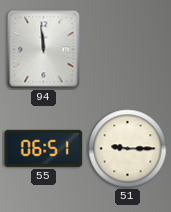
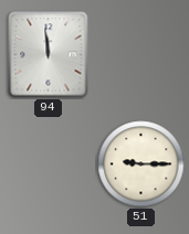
55: 06:51 -> none (44, 148)
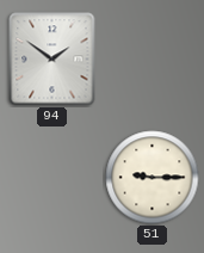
94: 11:59 -> 1:51 (52, 60)
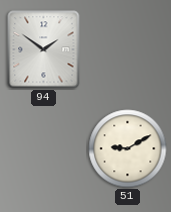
51: 9:15 -> 9:10 (128, 149)
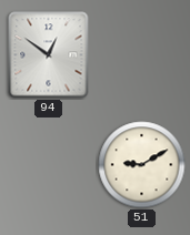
94: 1:51 -> 12:51 (49, 55)
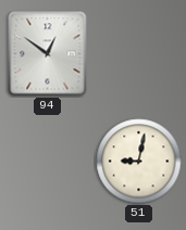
51: 9:10 -> 9:02 (139, 162)
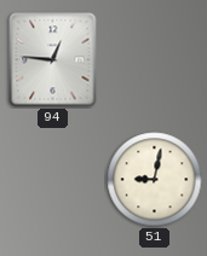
94: 12:51 -> 12:46 (53, 60)
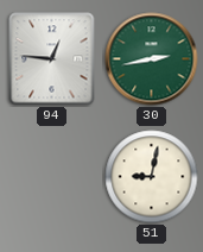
30: none -> 2:43 (152, 59)
